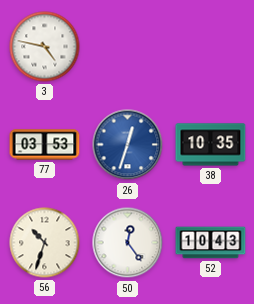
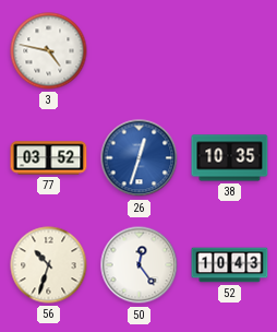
77: 03:53 -> 03:52 (49, 158)
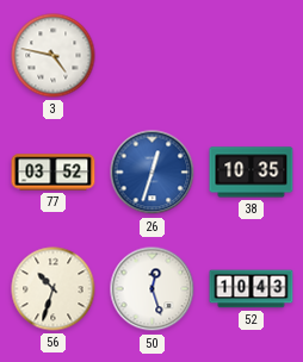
50: 12:24 -> 12:27 (153, 289)
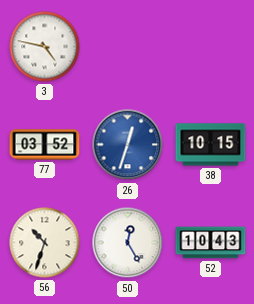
38: 10:35 -> 10:15 (211, 145)
50: 12:27 -> 12:25 (128, 243)
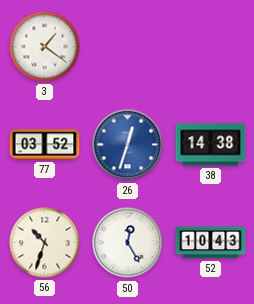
3: 4:47 -> 1:21 (45, 47)
38: 10:15 -> 14:38 (211, 145)
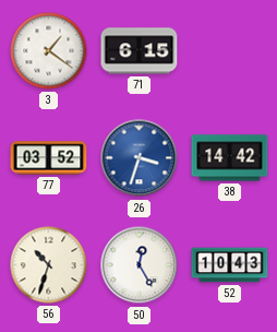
71: none -> 6:15 (140, 51)
26: 12:33 -> 3:33 (140, 158)
38: 14:38 -> 14:42 (230, 158)
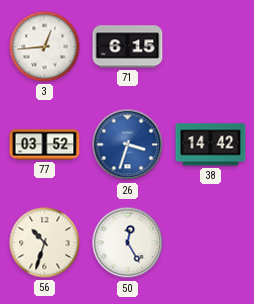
3: 1:21 -> 12:44 (45, 47)
52: 10:43 -> none (230, 265)
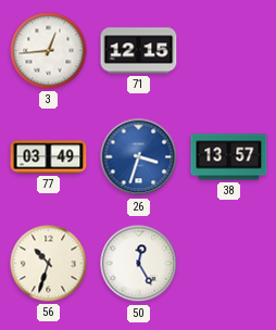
71: 6:15 -> 12:15 (139, 51)
77: 03:52 -> 03:49 (49, 157)
38: 14:42 -> 13:57 (229, 157)
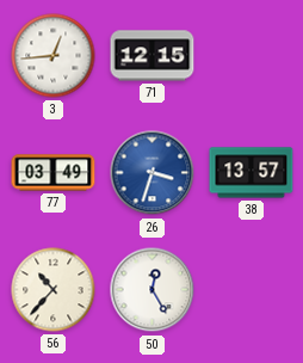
56: 10:33 -> 10:37 (54, 290)
